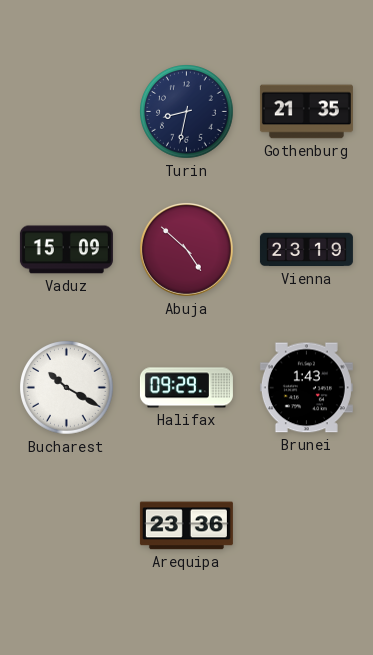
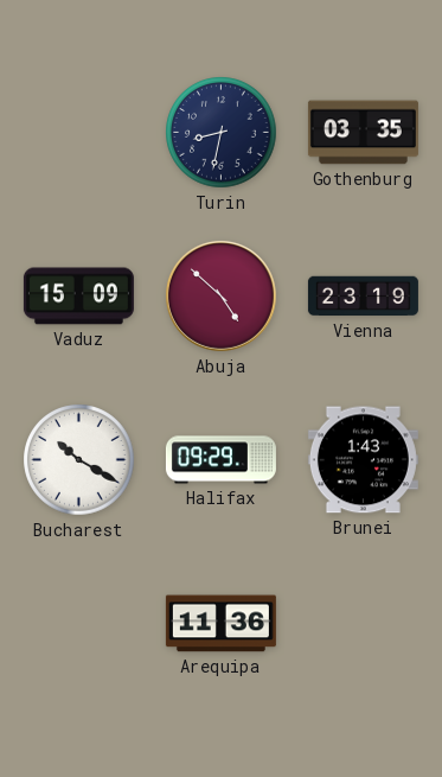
Gothenburg: 21:35 -> 03:35 (363, 133)
Arequipa: 23:36 -> 11:36 (220, 624)
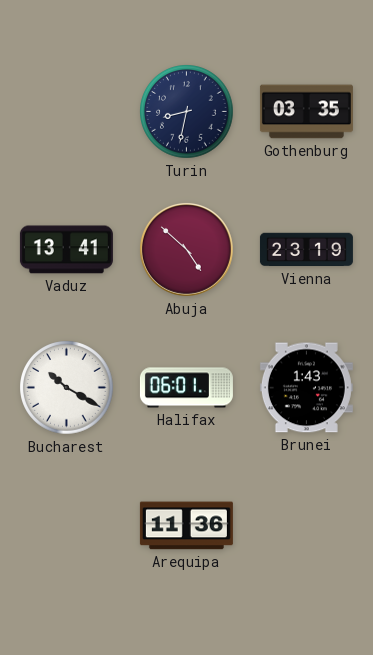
Vaduz: 15:09 -> 13:41 (66, 250)
Halifax: 09:29 -> 06:01 (186, 388)
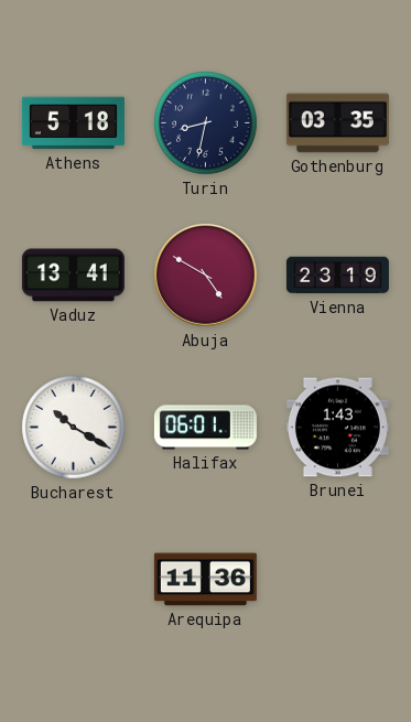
Athens: none -> 5:18 (73, 123)
Abuja: 4:52 -> 4:50 (205, 274)
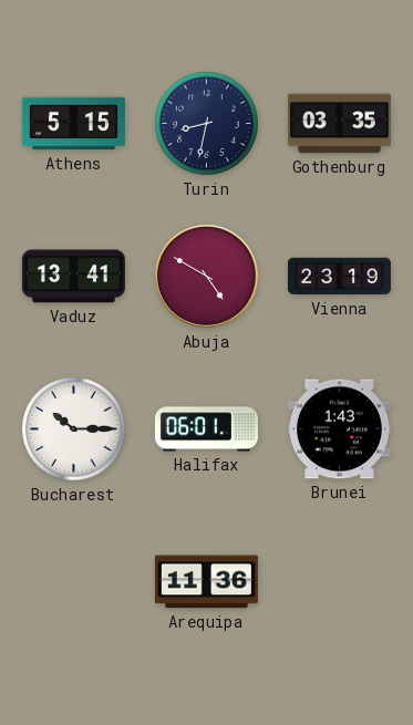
Athens: 5:18 -> 5:15 (73, 124)
Bucharest: 10:20 -> 10:15 (74, 429)
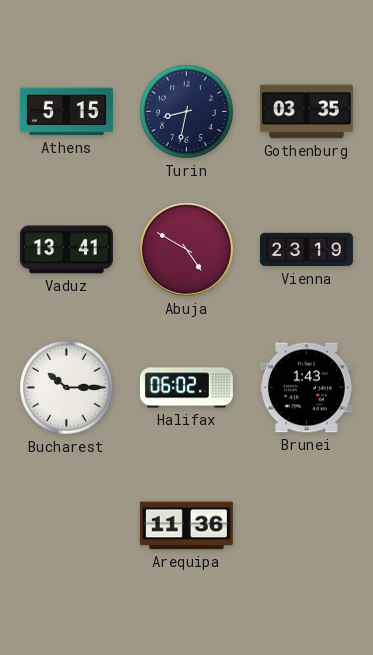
Halifax: 06:01 -> 06:02 (186, 388)
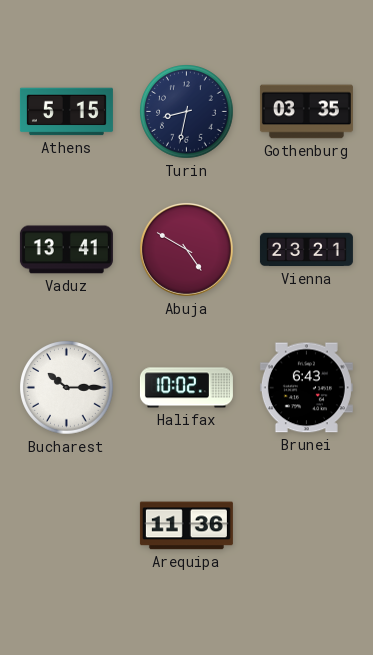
Vienna: 23:19 -> 23:21 (306, 250)
Halifax: 06:02 -> 10:02 (186, 388)
Brunei: 1:43 -> 6:43 (306, 388)
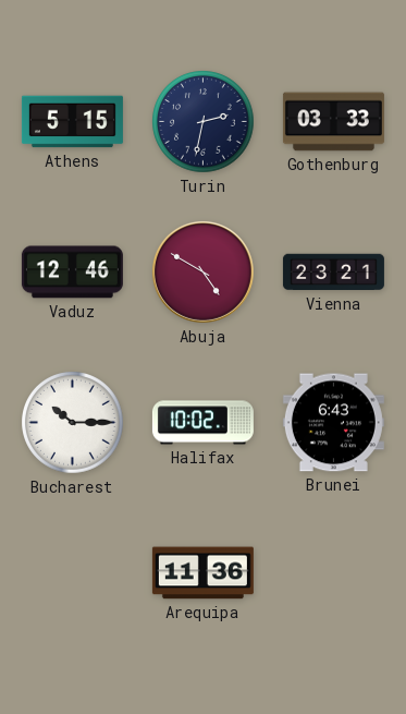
Turin: 8:32 -> 2:32 (204, 122)
Gothenburg: 03:35 -> 03:33 (333, 122)
Vaduz: 13:41 -> 12:46 (72, 273)
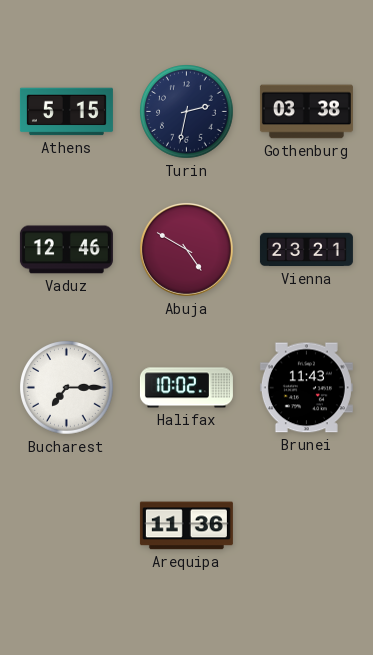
Gothenburg: 03:33 -> 03:38 (306, 112)
Bucharest: 10:15 -> 7:15 (67, 388)
Brunei: 6:43 -> 11:43 (306, 388)
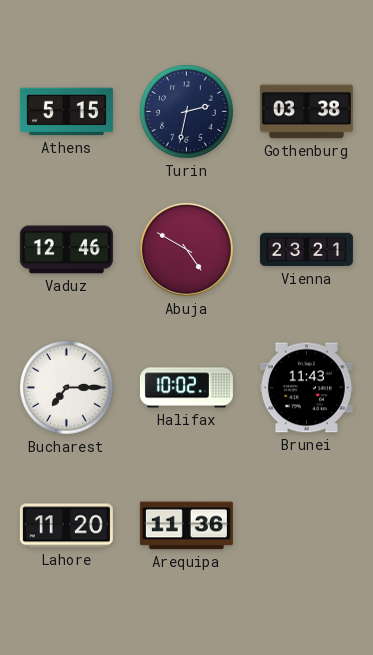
Lahore: none -> 11:20 (66, 526)
